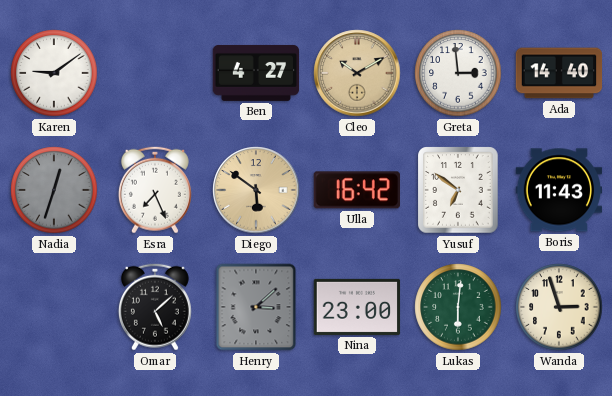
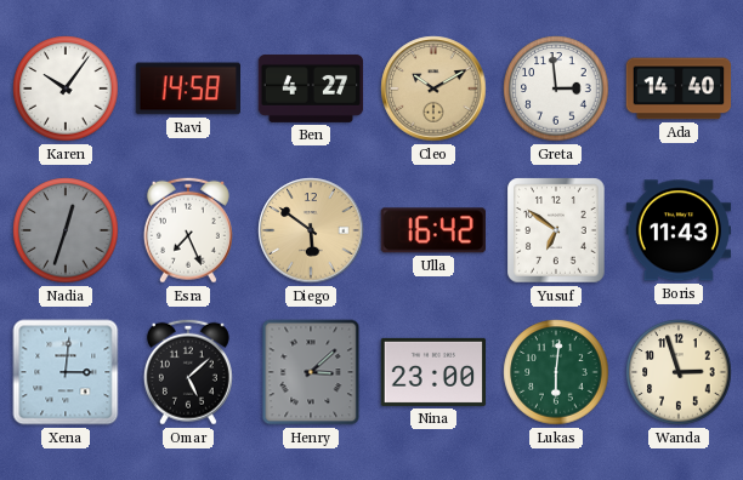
Karen: 9:09 -> 10:06 (66, 88)
Ravi: none -> 14:58 (187, 88)
Xena: none -> 3:01 (66, 372)
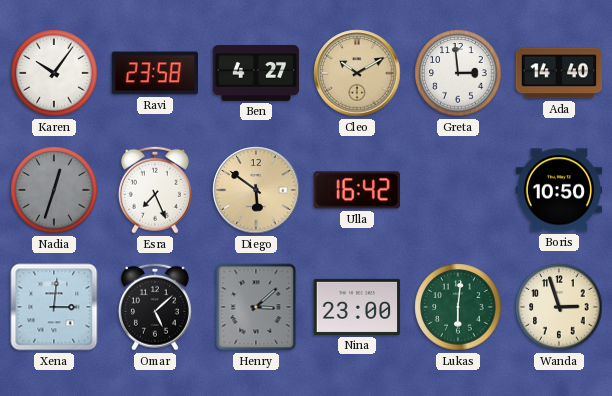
Ravi: 14:58 -> 23:58 (154, 73)
Yusuf: 6:51 -> none (556, 230)
Boris: 11:43 -> 10:50 (559, 190)
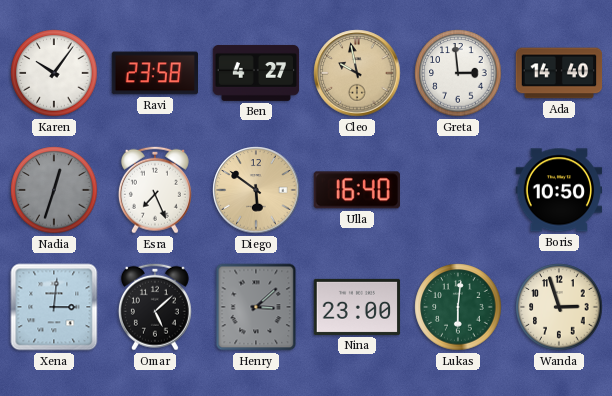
Cleo: 10:10 -> 9:58 (357, 73)
Ulla: 16:42 -> 16:40 (357, 190)
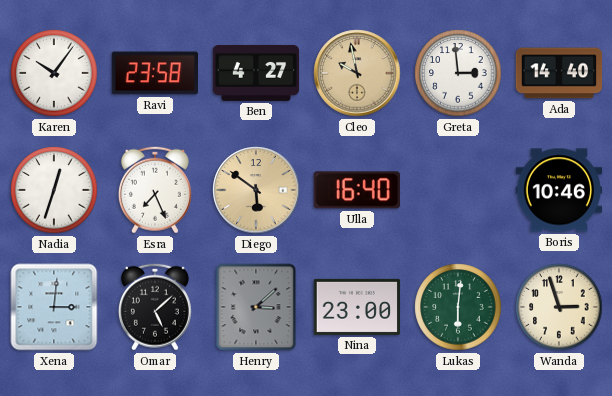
Nadia dial: grey -> white (54, 190)
Boris: 10:50 -> 10:46 (559, 190)
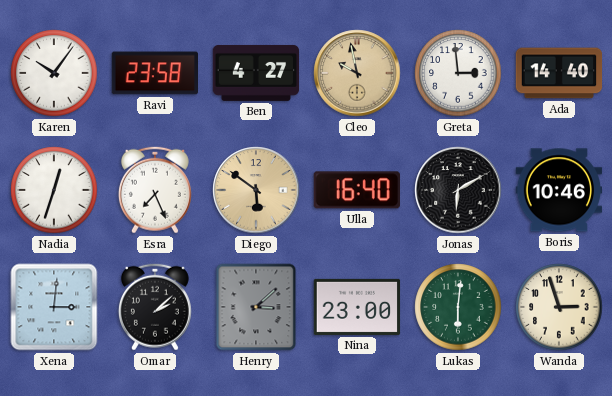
Jonas: none -> 6:10 (458, 190)
Omar: 5:08 -> 2:08 (155, 307)
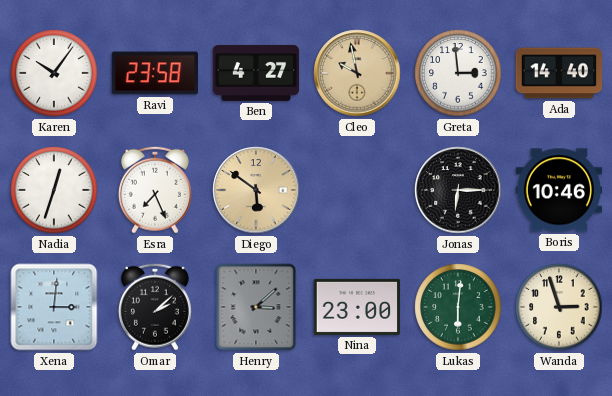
Ulla: 16:40 -> none (357, 190)
Jonas: 6:10 -> 6:15 (458, 190)
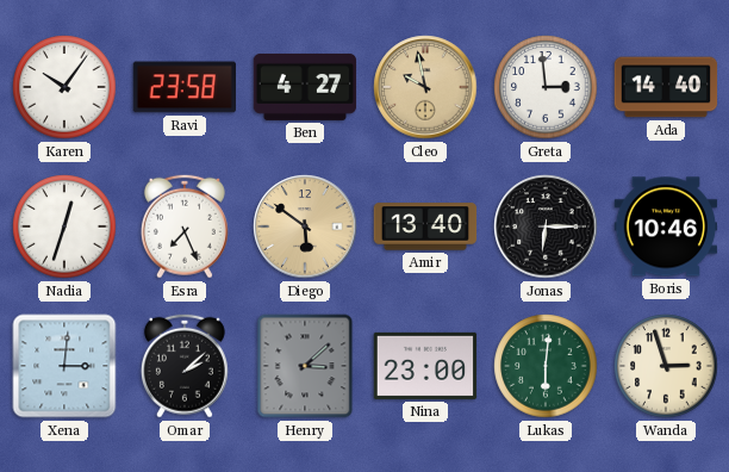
Amir: none -> 13:40 (425, 226)
